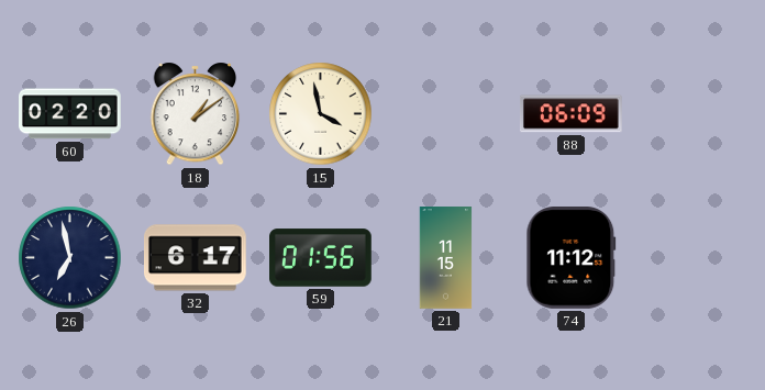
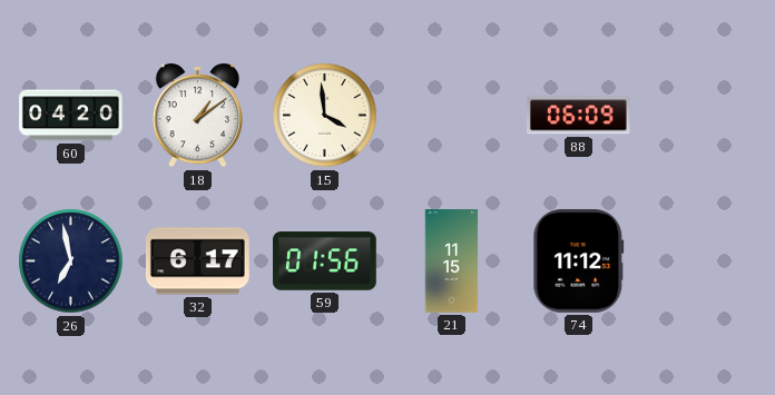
60: 02:20 -> 04:20 (71, 116)
15: 3:58 -> 3:59 (325, 116)
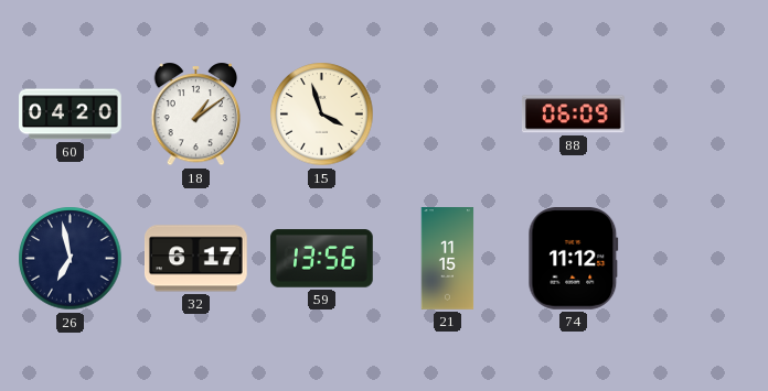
15: 3:59 -> 3:57 (322, 115)
59: 01:56 -> 13:56 (322, 259)
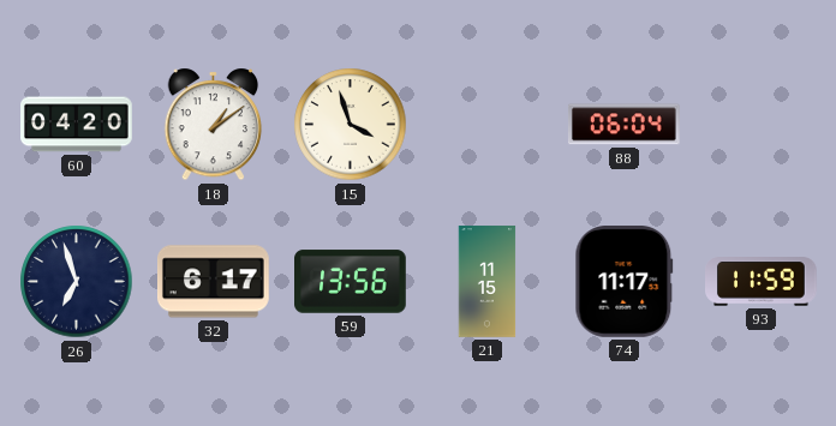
88: 06:09 -> 06:04 (623, 125)
26: 6:58 -> 6:57 (77, 282)
74: 11:12 -> 11:17 (625, 282)
93: none -> 11:59 (762, 282)
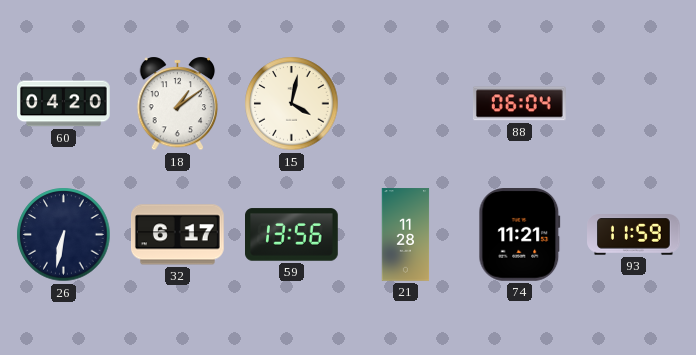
15: 3:57 -> 4:02 (292, 104)
26: 6:57 -> 6:32 (64, 235)
21: 11:15 -> 11:28 (406, 235)
74: 11:17 -> 11:21 (520, 235)
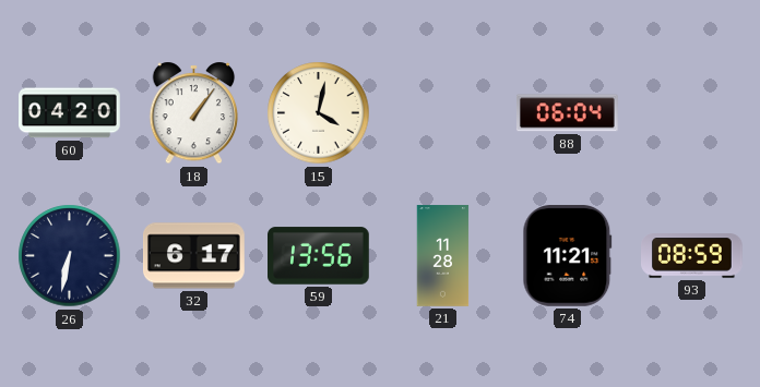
18: 1:09 -> 1:06 (194, 113)
93: 11:59 -> 08:59 (692, 256)
